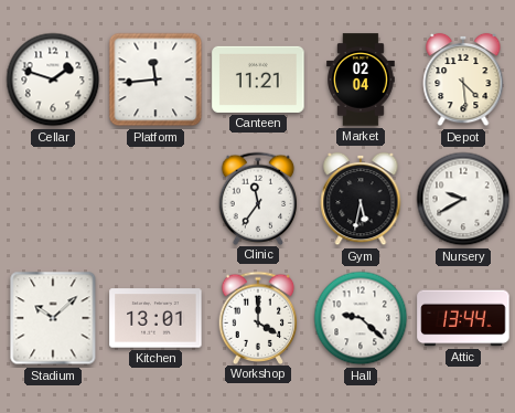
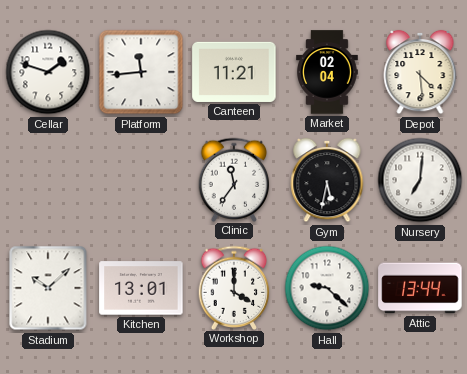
Nursery: 9:40 -> 7:01 (420, 180)
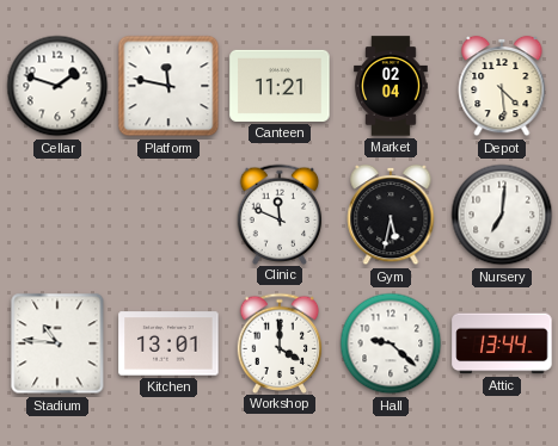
Platform: 11:44 -> 11:47 (168, 86)
Clinic: 11:36 -> 11:49 (280, 213)
Stadium: 10:08 -> 10:46 (57, 343)
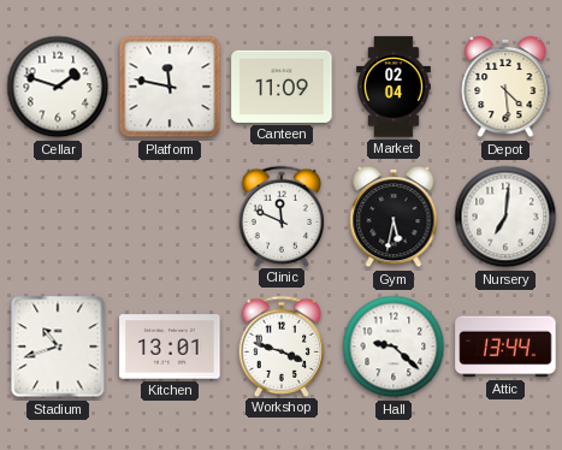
Canteen: 11:21 -> 11:09 (282, 87)
Stadium: 10:46 -> 10:42 (58, 347)
Workshop: 4:00 -> 3:48 (282, 345)
